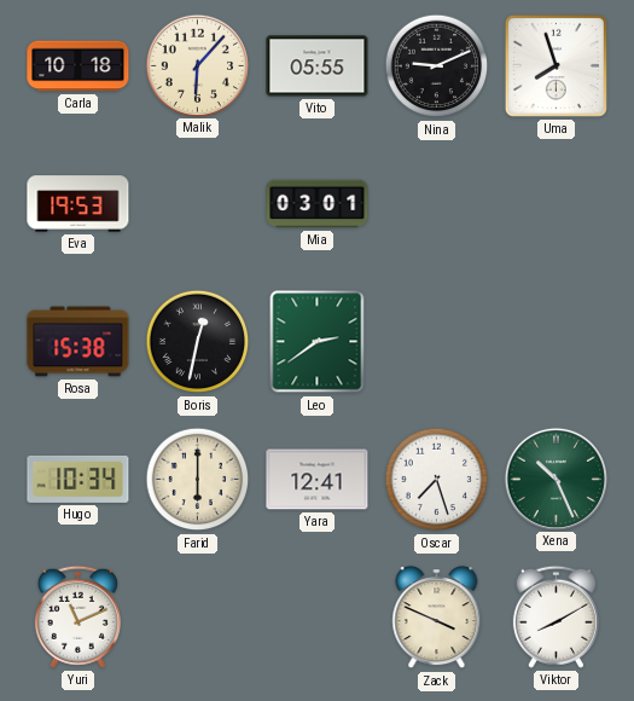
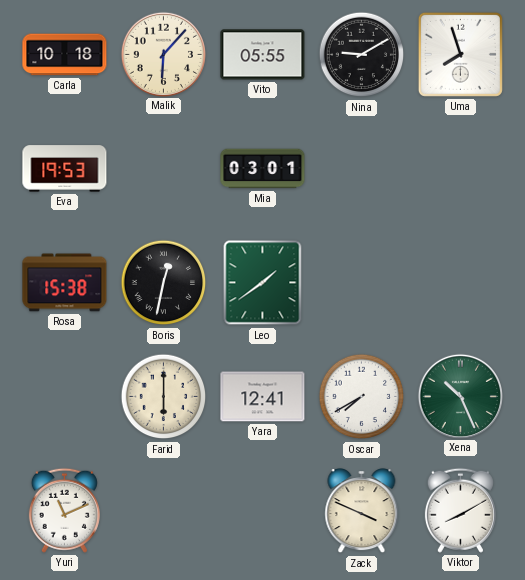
Nina: 9:11 -> 9:10 (362, 55)
Leo: 2:39 -> 1:39 (263, 283)
Hugo: 10:34 -> none (78, 479)
Oscar: 7:27 -> 7:40 (362, 397)
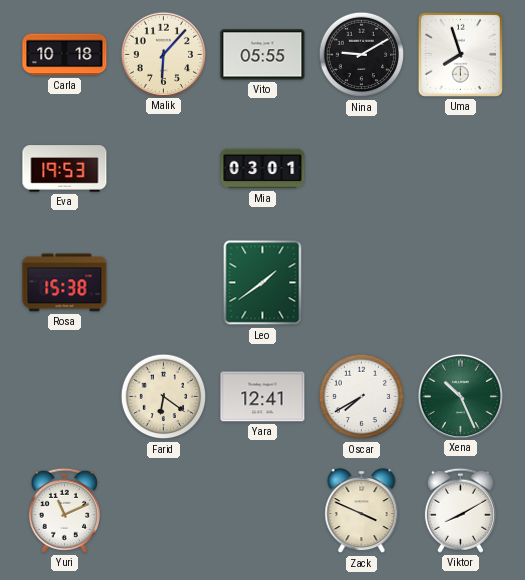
Boris: 12:32 -> none (164, 283)
Farid: 6:00 -> 6:21 (164, 397)
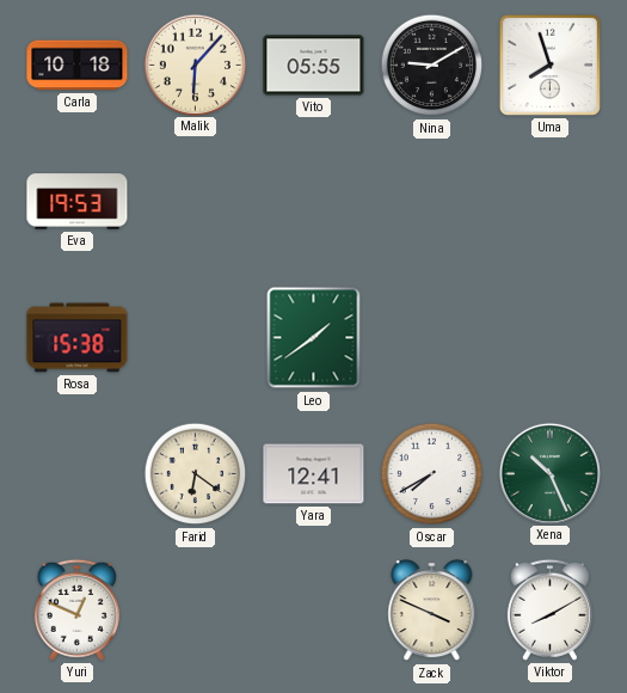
Mia: 03:01 -> none (263, 169)
Yuri: 11:11 -> 12:49 (76, 609)
